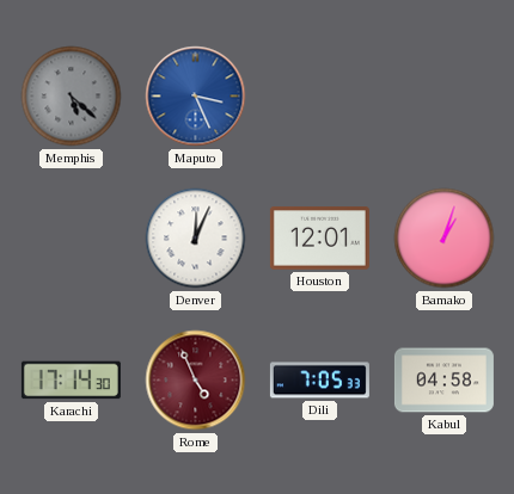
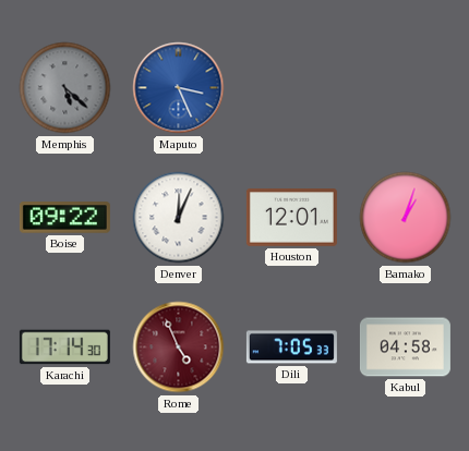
Boise: none -> 09:22 (64, 218)
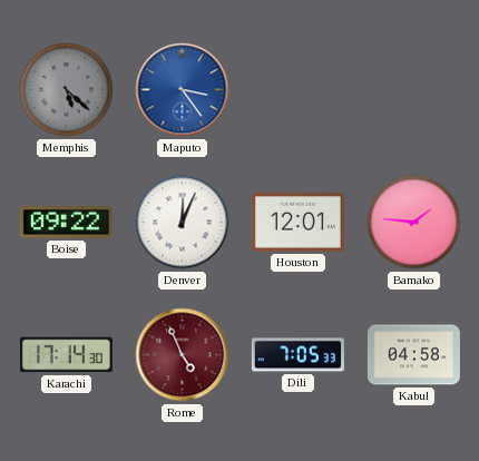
Maputo: 3:26 -> 3:24 (183, 90)
Bamako: 1:03 -> 1:46 (414, 223)
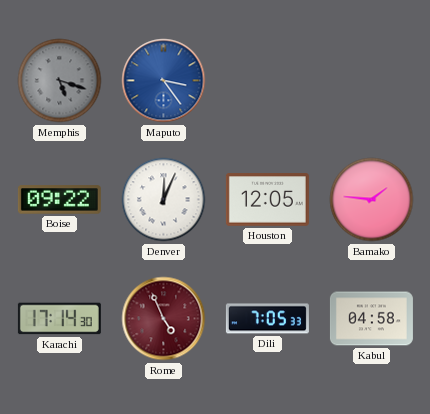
Memphis: 5:22 -> 5:18 (60, 81)
Houston: 12:01 -> 12:05 (267, 200)
